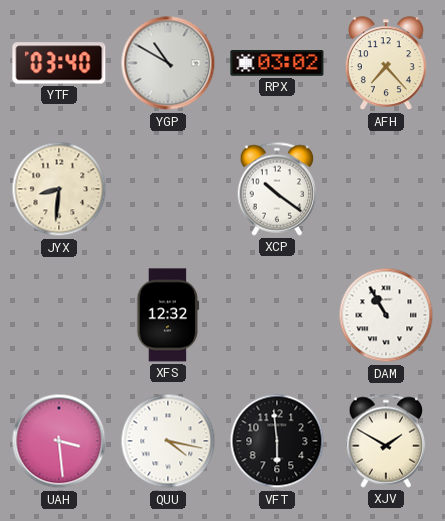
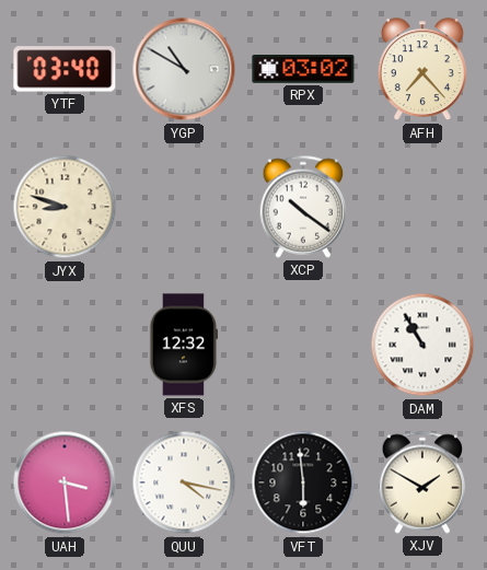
JYX: 8:31 -> 8:48 (65, 207)
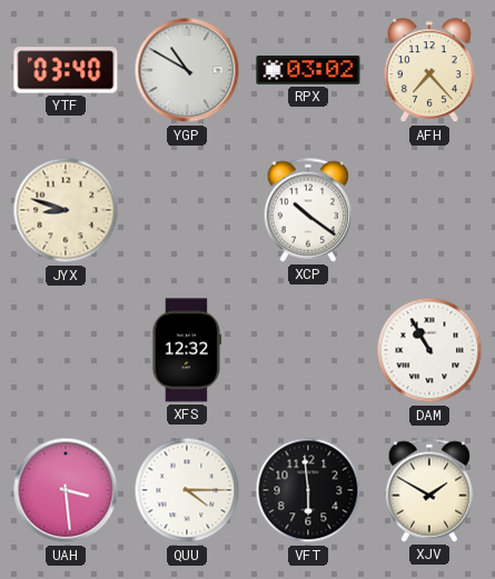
QUU: 4:17 -> 4:15 (187, 490)
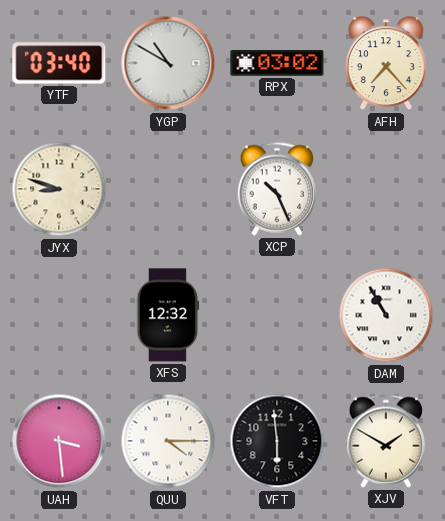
XCP: 10:21 -> 10:26 (277, 189)
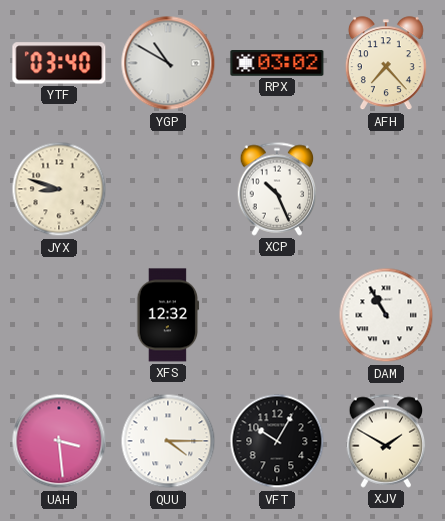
VFT: 5:59 -> 10:05 (277, 441)
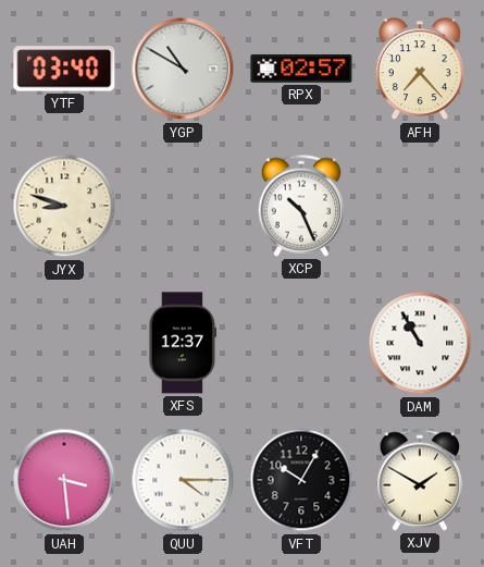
RPX: 03:02 -> 02:57 (301, 70)
XFS: 12:32 -> 12:37 (183, 343)
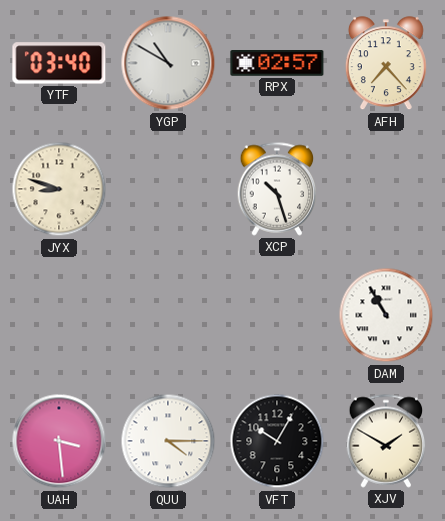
XCP: 10:26 -> 10:27 (277, 189)
XFS: 12:37 -> none (183, 343)
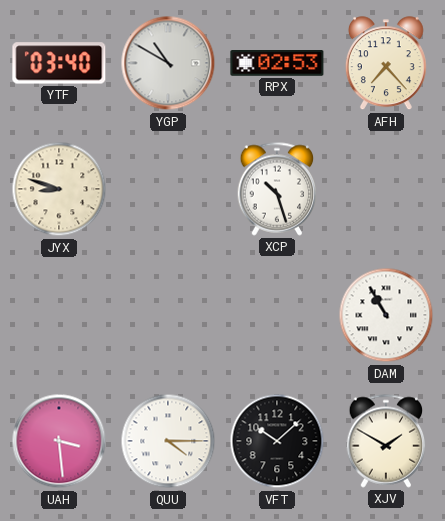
RPX: 02:57 -> 02:53 (277, 64)
VFT: 10:05 -> 10:08 (277, 441)
